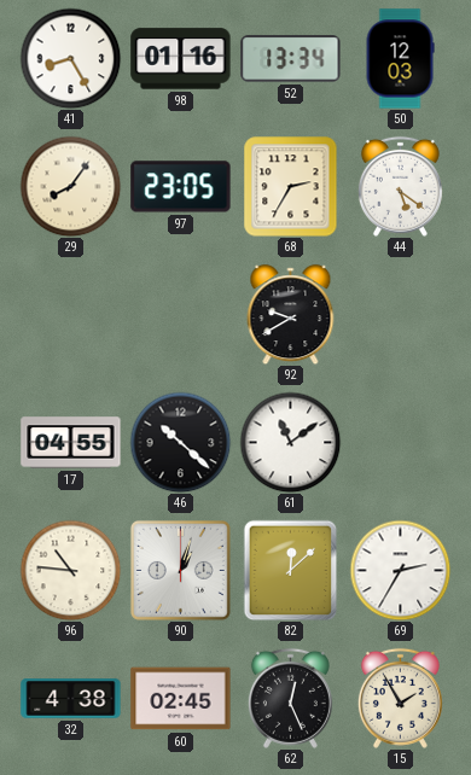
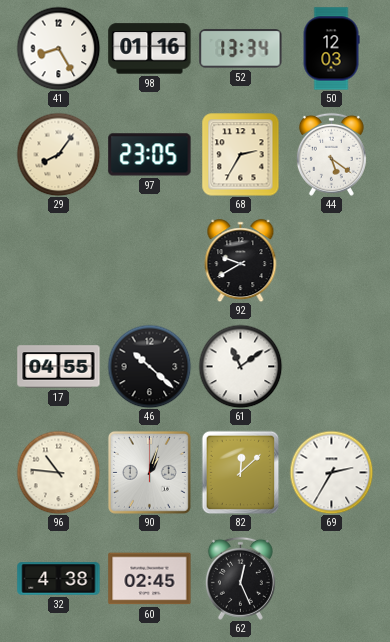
15: 1:55 -> none (400, 698)
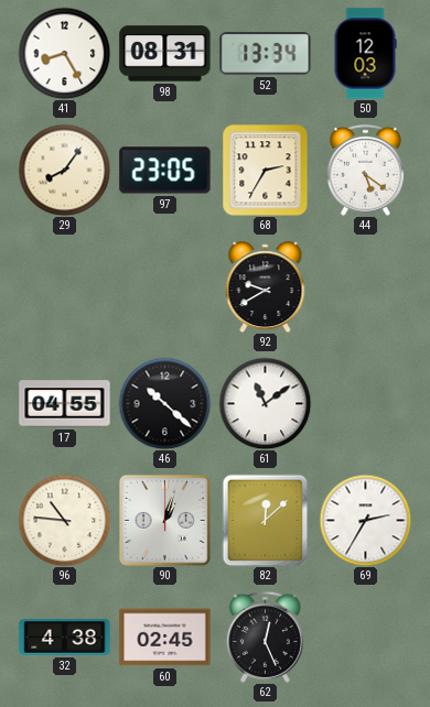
98: 01:16 -> 08:31 (165, 54)
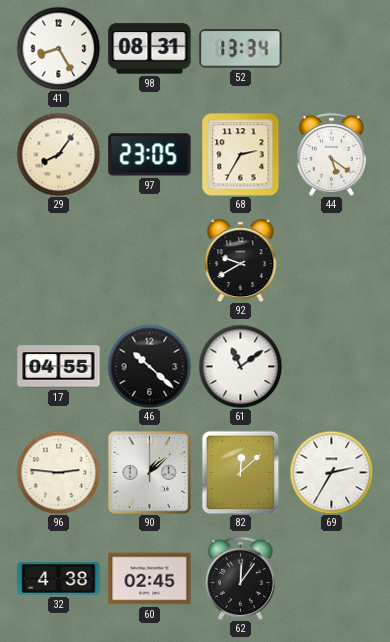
50: 12:03 -> none (365, 54)
96: 10:46 -> 2:46 (58, 472)
90: 1:03 -> 1:08 (149, 472)
62: 12:26 -> 12:06 (240, 578)
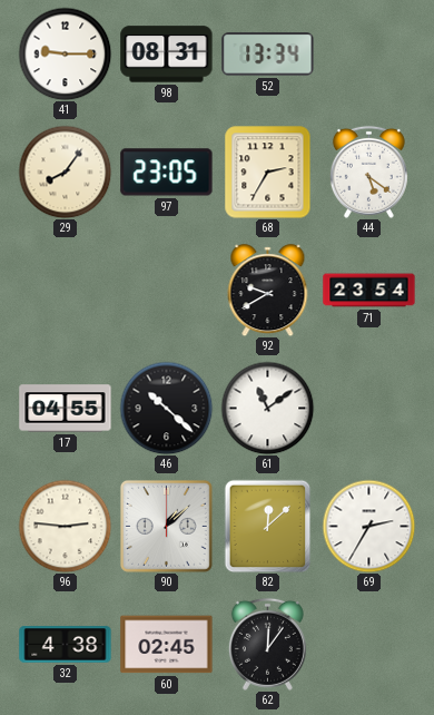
41: 8:25 -> 9:15 (65, 53)
71: none -> 23:54 (369, 291)
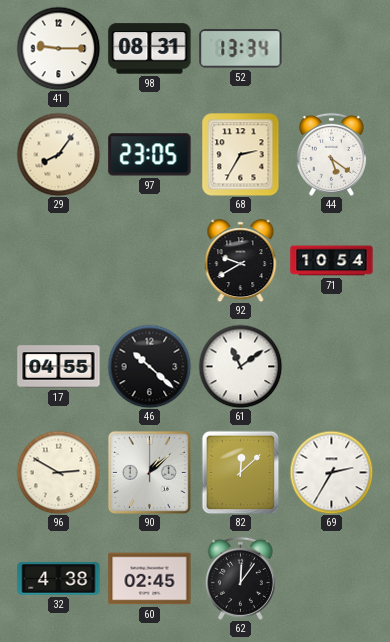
71: 23:54 -> 10:54 (332, 261)
96: 2:46 -> 2:50 (58, 472)
